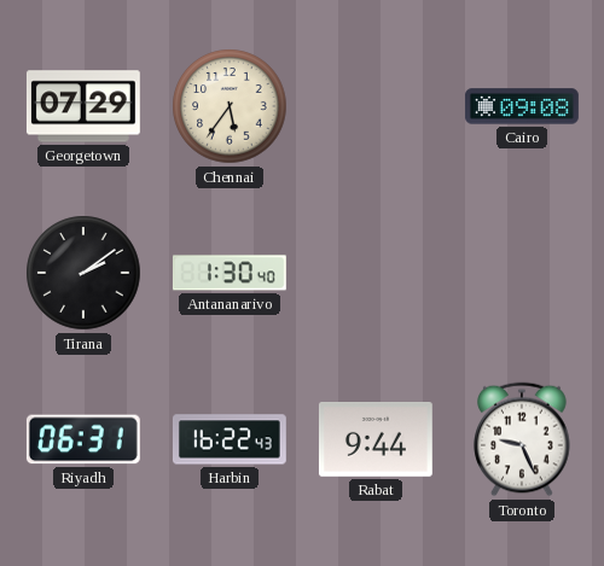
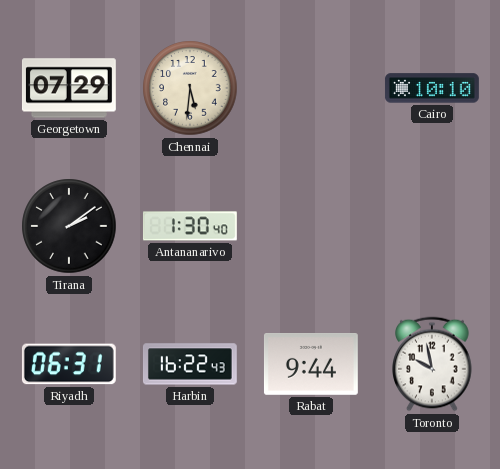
Chennai: 5:36 -> 5:31 (190, 88)
Cairo: 09:08 -> 10:10 (432, 88)
Toronto: 9:26 -> 9:58 (432, 364)
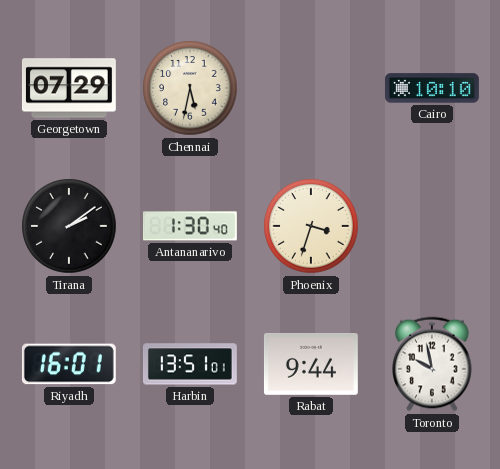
Chennai: 5:31 -> 5:32 (190, 88)
Phoenix: none -> 3:33 (311, 226)
Riyadh: 06:31 -> 16:01 (69, 364)
Harbin: 16:22 -> 13:51 (190, 364)
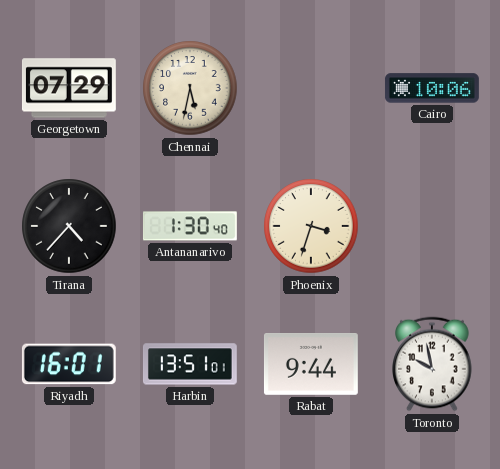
Cairo: 10:10 -> 10:06 (432, 88)
Tirana: 2:09 -> 4:37 (69, 226)
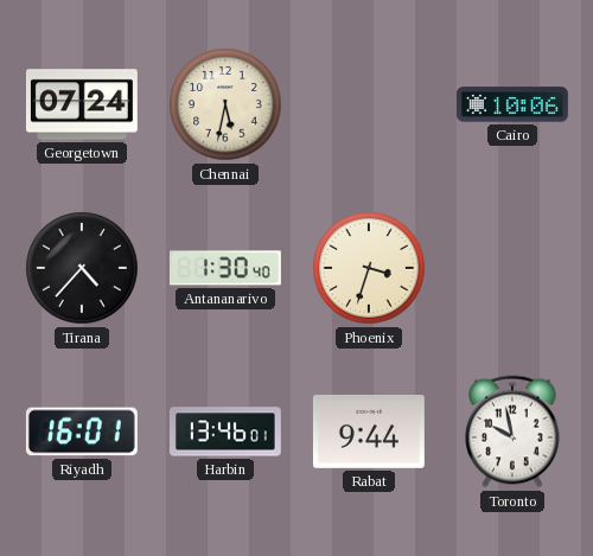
Georgetown: 07:29 -> 07:24 (82, 104)
Harbin: 13:51 -> 13:46 (225, 432)
